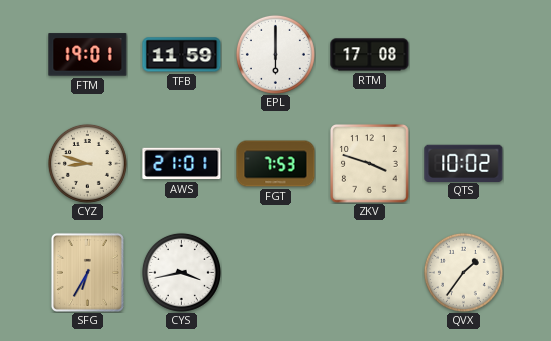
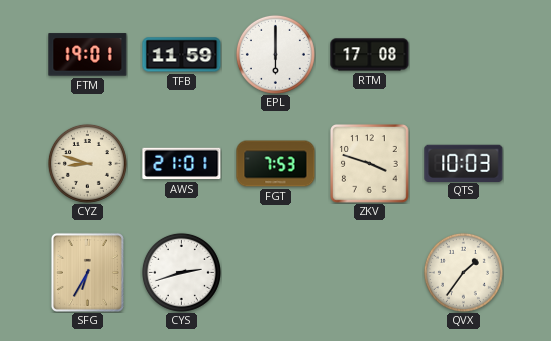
QTS: 10:02 -> 10:03 (464, 163)
CYS: 3:43 -> 2:42 (181, 272)
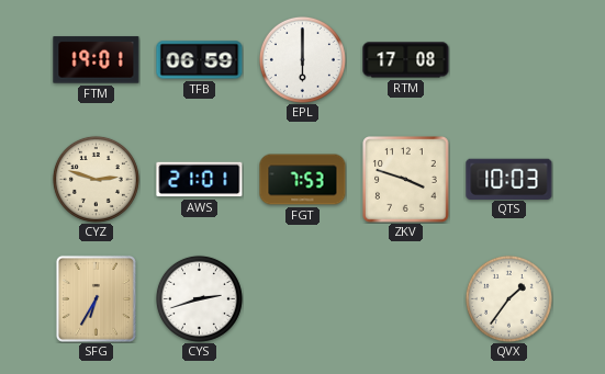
TFB: 11:59 -> 06:59 (200, 60)
CYZ: 8:48 -> 2:48 (96, 179)
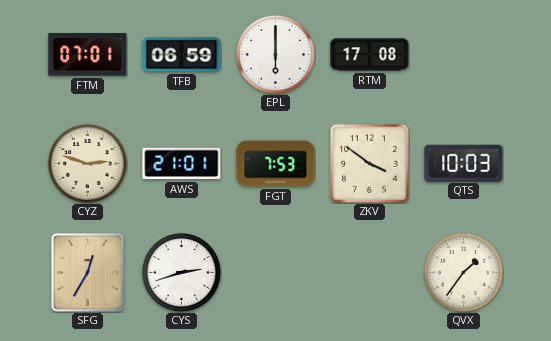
FTM: 19:01 -> 07:01 (88, 55)
ZKV: 3:48 -> 3:51 (370, 164)
SFG: 6:35 -> 12:35 (87, 272)
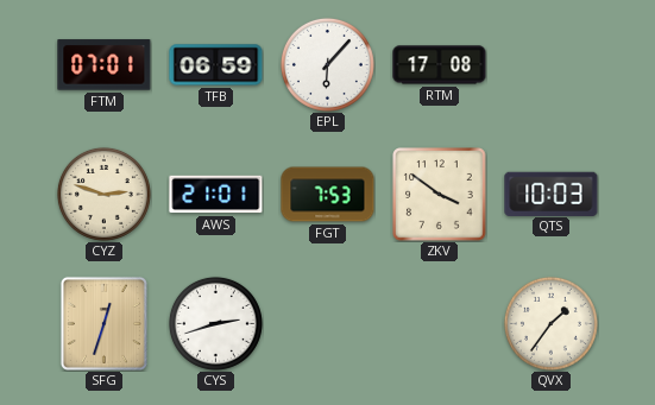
EPL: 6:00 -> 6:07 (327, 64)
SFG: 12:35 -> 12:33 (103, 323)
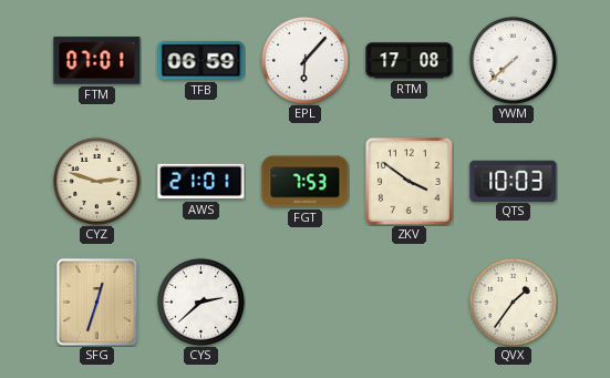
YWM: none -> 7:38 (513, 60)
CYS: 2:42 -> 2:38 (200, 302)
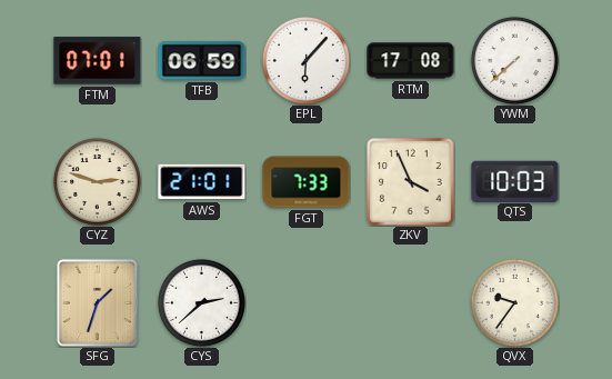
FGT: 7:53 -> 7:33 (307, 182)
ZKV: 3:51 -> 3:56 (411, 182)
SFG: 12:33 -> 1:33 (97, 302)
QVX: 1:36 -> 9:36 (514, 302)
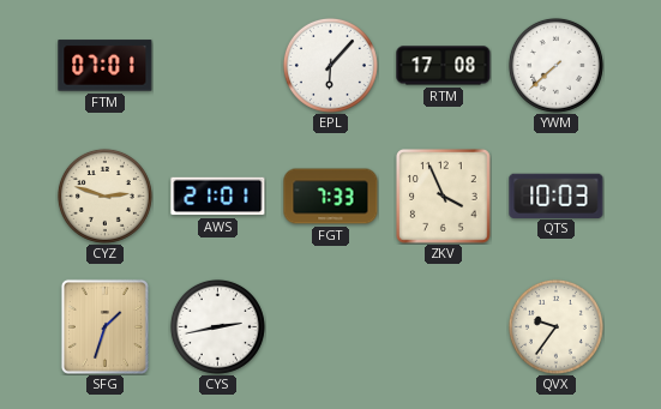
TFB: 06:59 -> none (202, 61)
CYS: 2:38 -> 2:43 (217, 326)
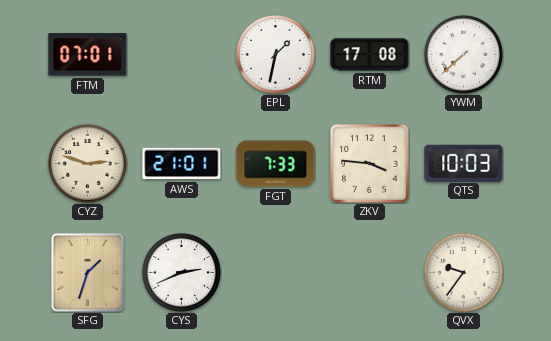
EPL: 6:07 -> 1:32 (275, 54)
ZKV: 3:56 -> 3:46 (370, 164)
CYS: 2:43 -> 2:41 (181, 272)
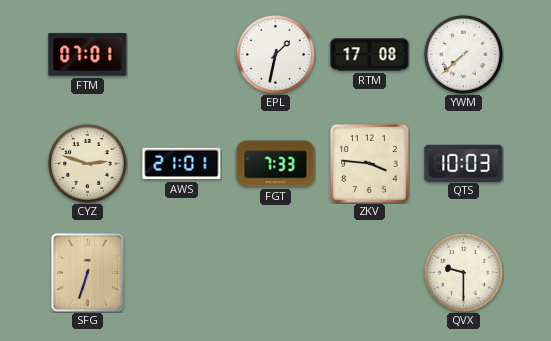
SFG: 1:33 -> 6:33 (87, 272)
CYS: 2:41 -> none (181, 272)
QVX: 9:36 -> 9:30 (463, 272)
